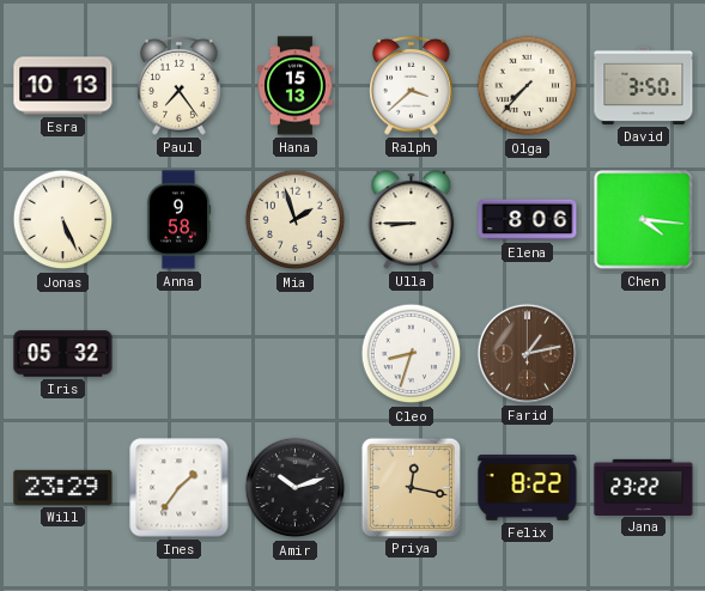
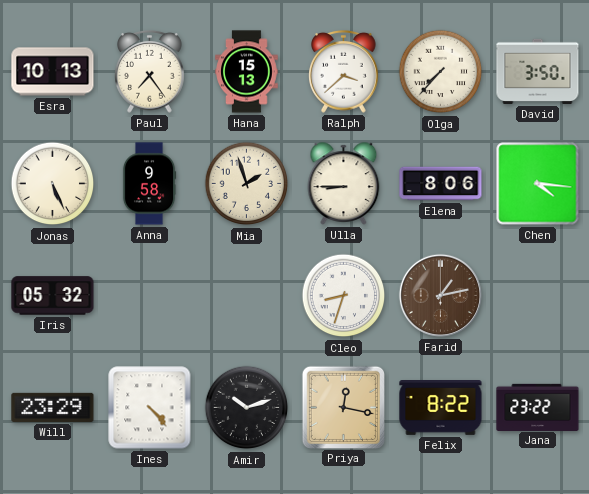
Ines: 1:36 -> 4:23 (150, 408)
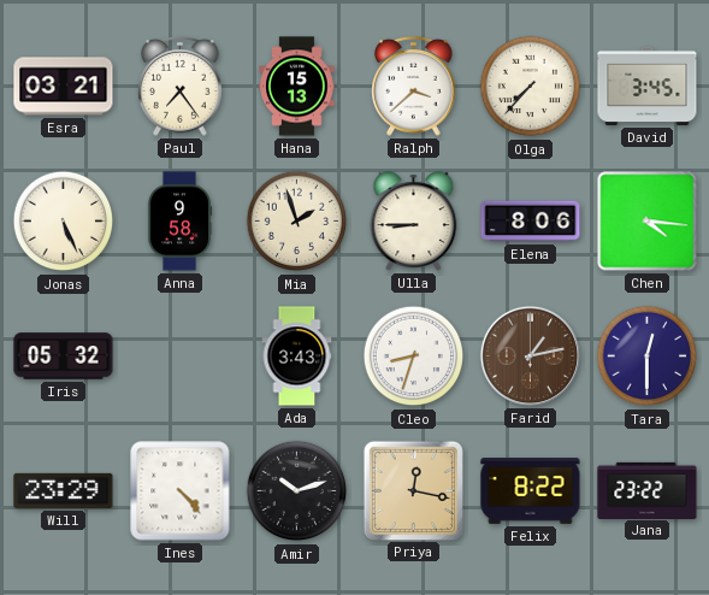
Esra: 10:13 -> 03:21 (64, 87)
David: 3:50 -> 3:45 (648, 86)
Ada: none -> 3:43 (297, 357)
Tara: none -> 12:30 (648, 357)
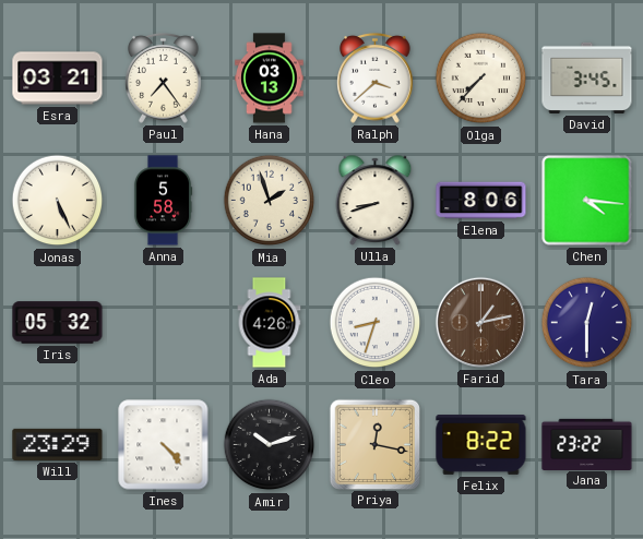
Hana: 15:13 -> 03:13 (270, 79)
Anna: 9:58 -> 5:58 (163, 201)
Ulla: 8:45 -> 8:42 (376, 201)
Ada: 3:43 -> 4:26 (270, 323)
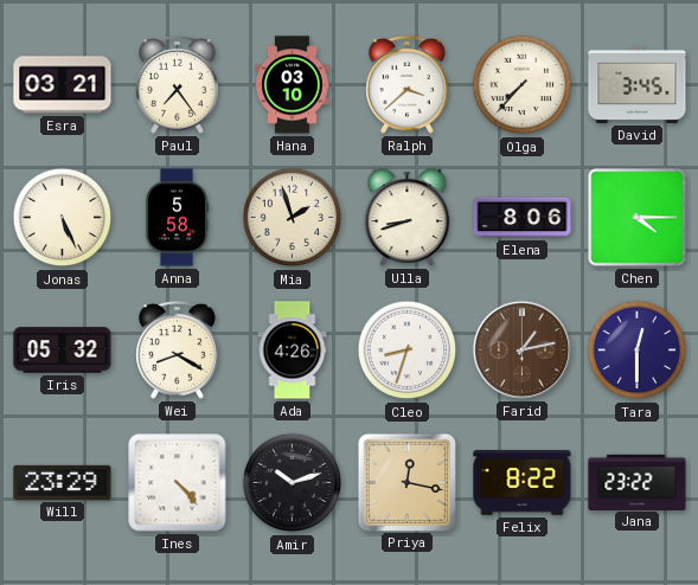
Hana: 03:13 -> 03:10 (293, 85)
Chen: 4:16 -> 4:15 (638, 218)
Wei: none -> 8:20 (178, 351)
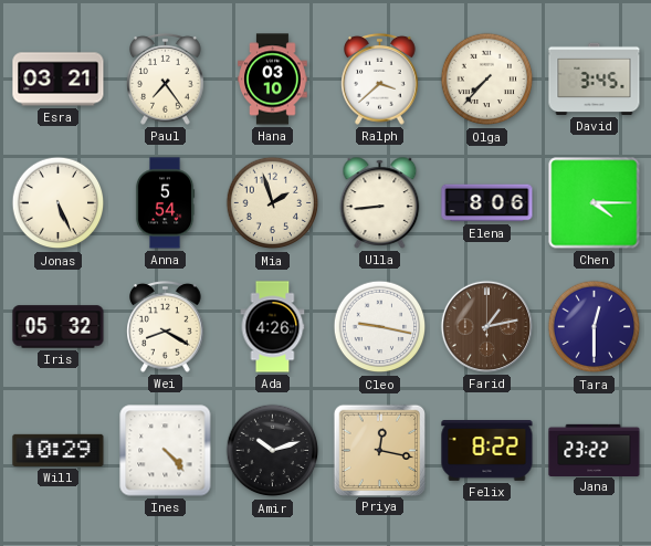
Anna: 5:58 -> 5:54 (165, 203)
Ulla: 8:42 -> 8:44 (380, 203)
Cleo: 8:33 -> 9:17 (380, 327)
Will: 23:29 -> 10:29 (59, 450)
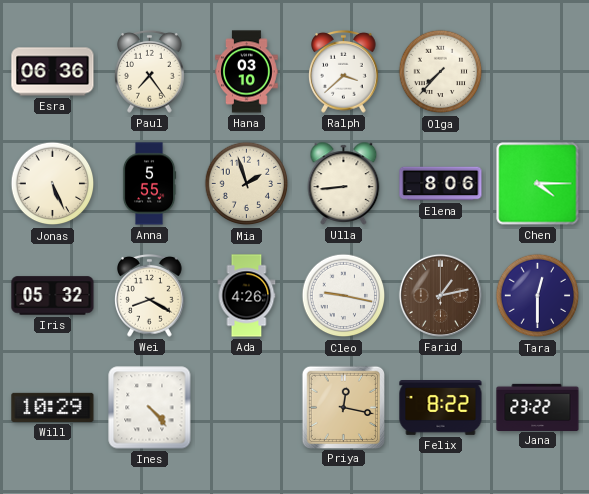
Esra: 03:21 -> 06:36 (53, 72)
David: 3:45 -> none (595, 78)
Anna: 5:54 -> 5:55 (149, 184)
Amir: 10:12 -> none (273, 451)
